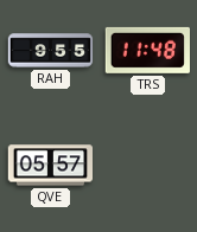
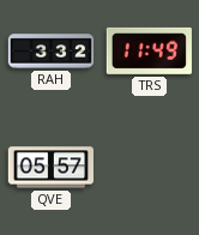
RAH: 9:55 -> 3:32 (52, 52)
TRS: 11:48 -> 11:49 (149, 50)
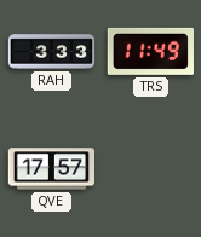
RAH: 3:32 -> 3:33 (52, 52)
QVE: 05:57 -> 17:57 (51, 169)
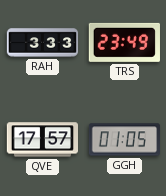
TRS: 11:49 -> 23:49 (124, 42)
GGH: none -> 01:05 (125, 140)
